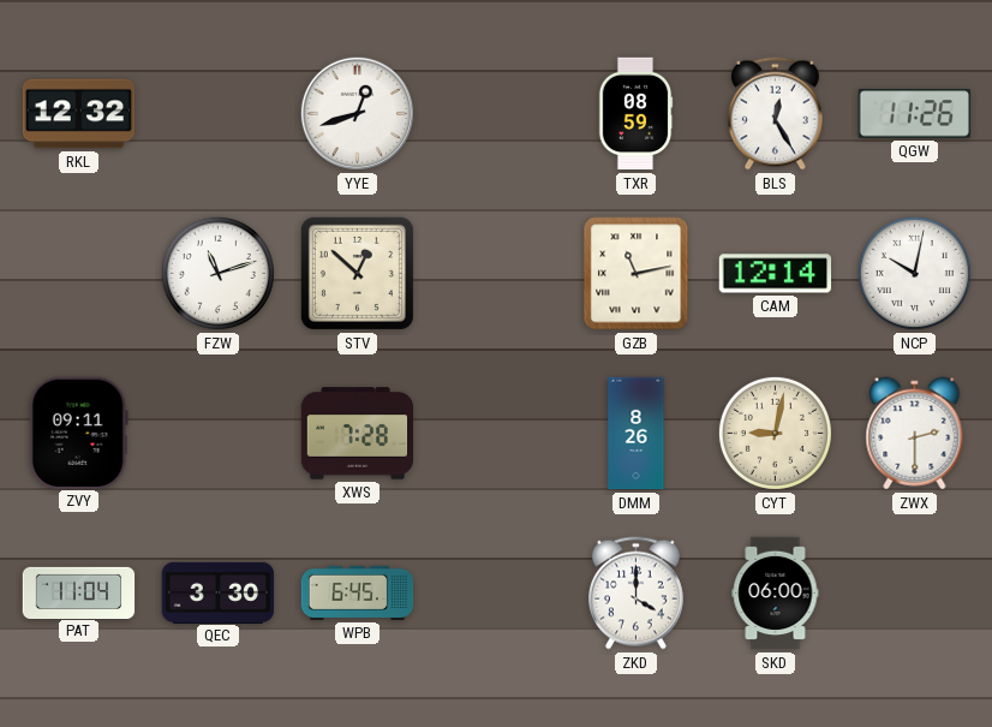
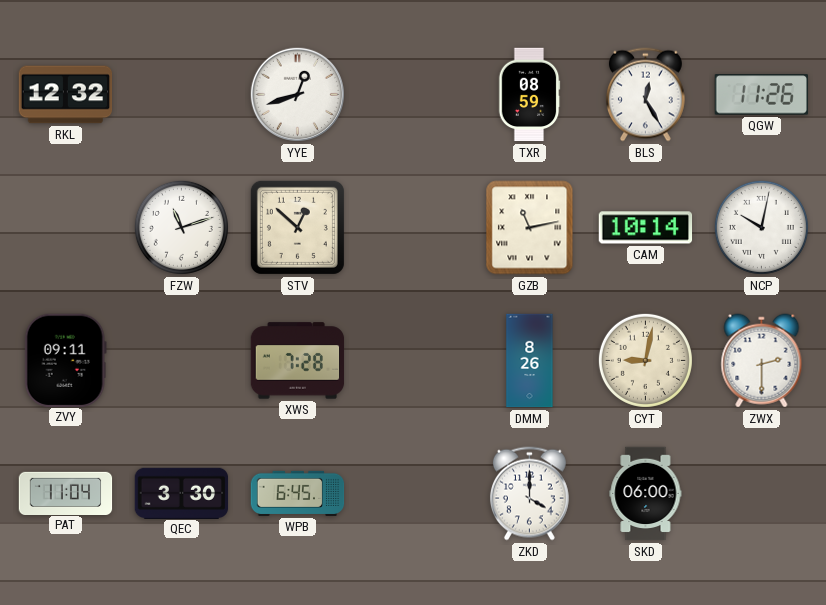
CAM: 12:14 -> 10:14 (646, 228)
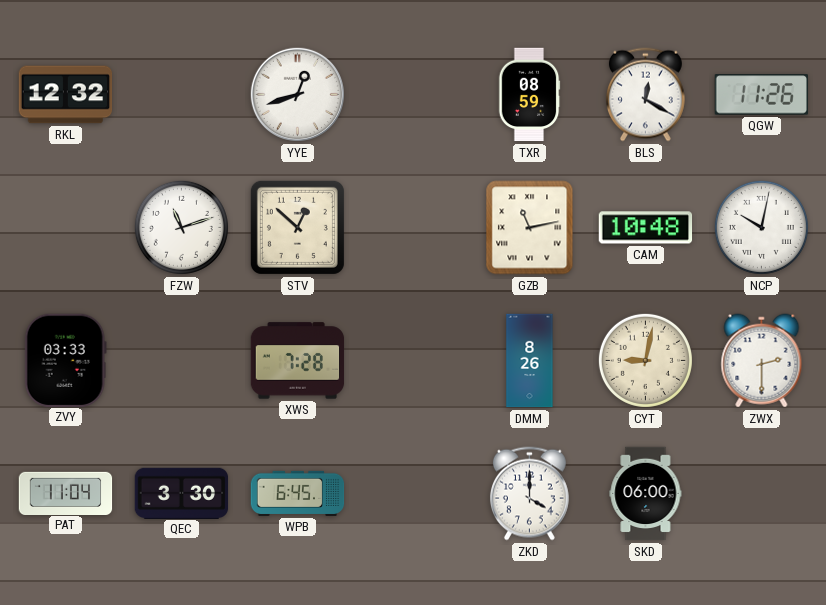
BLS: 12:25 -> 12:20 (645, 95)
CAM: 10:14 -> 10:48 (646, 228)
ZVY: 09:11 -> 03:33 (65, 360)
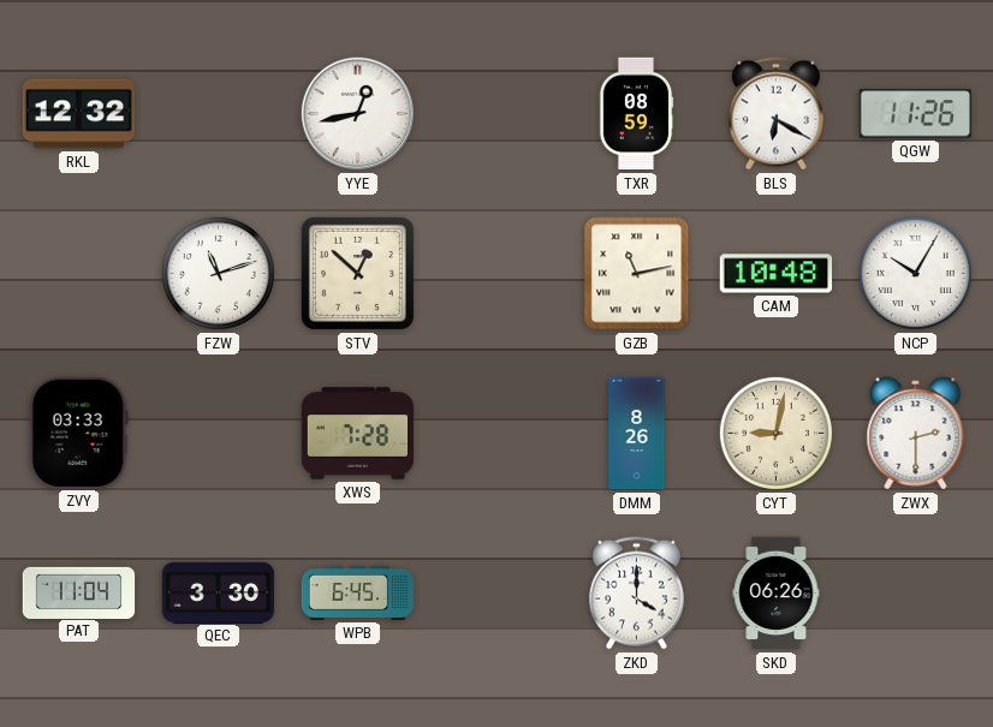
YYE: 12:42 -> 12:43 (357, 113)
BLS: 12:20 -> 6:20 (775, 114)
NCP: 10:02 -> 10:05 (915, 273)
SKD: 06:00 -> 06:26 (777, 594)
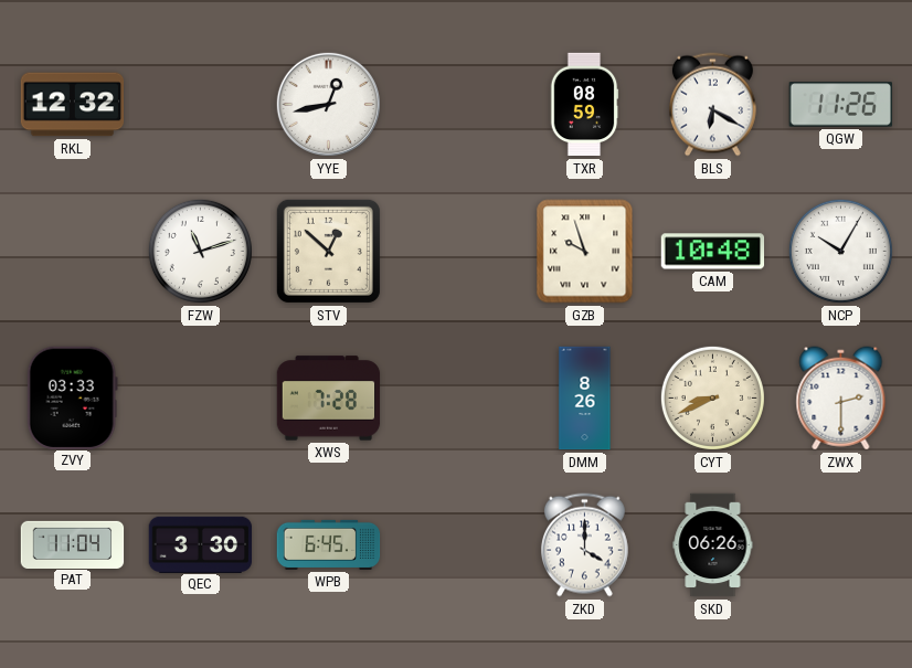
GZB: 11:13 -> 9:57 (585, 252)
CYT: 9:02 -> 8:41 (712, 397)
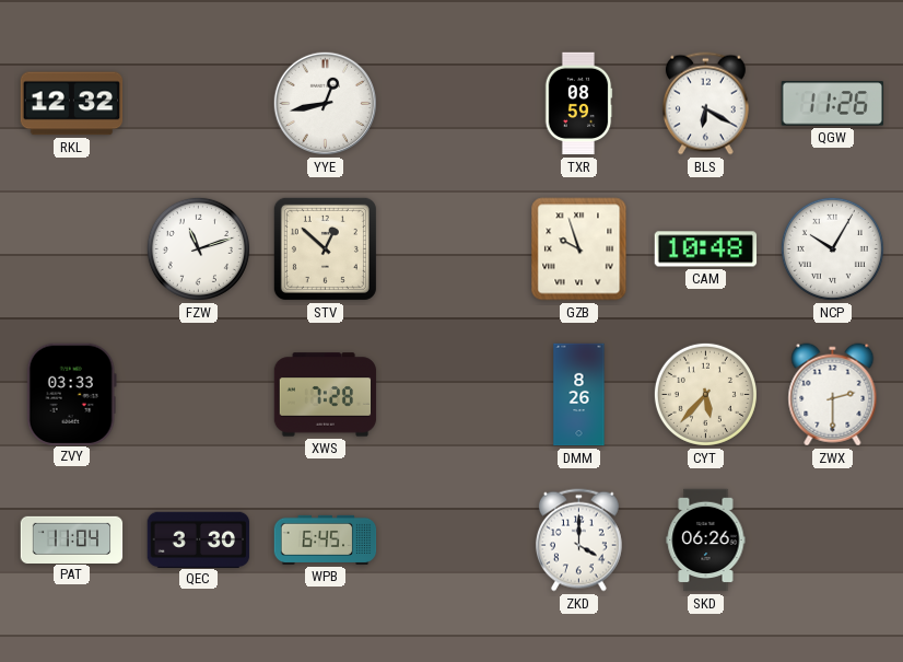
CYT: 8:41 -> 5:37 (705, 394)
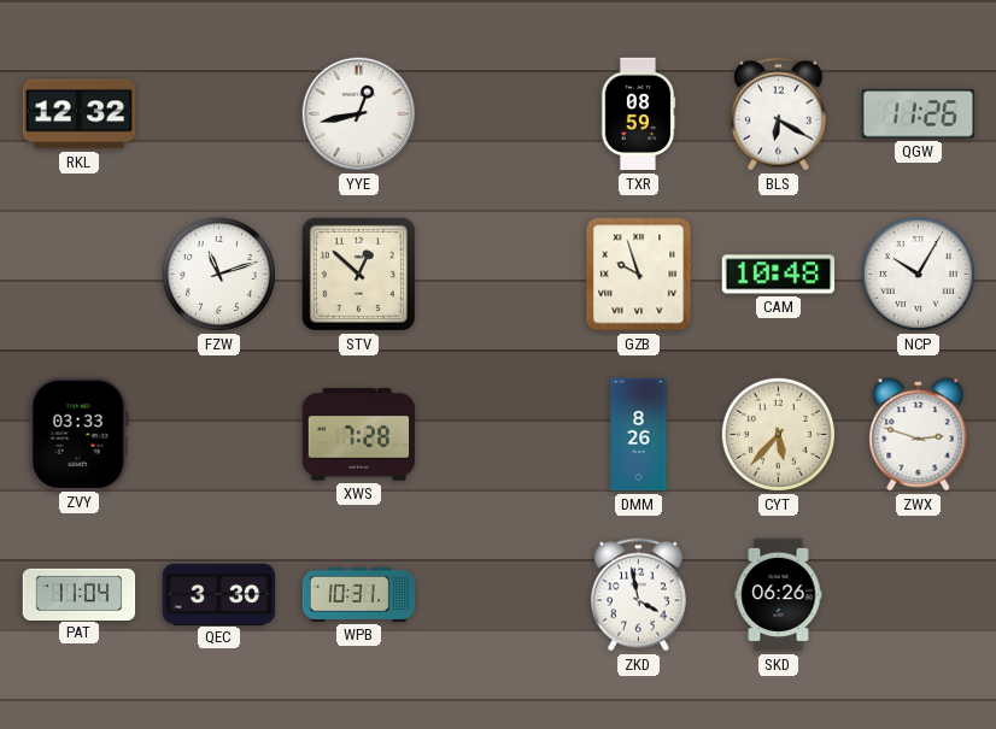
ZWX: 2:30 -> 2:48 (919, 435)
WPB: 6:45 -> 10:31 (359, 594)
ZKD: 4:00 -> 3:58 (638, 595)
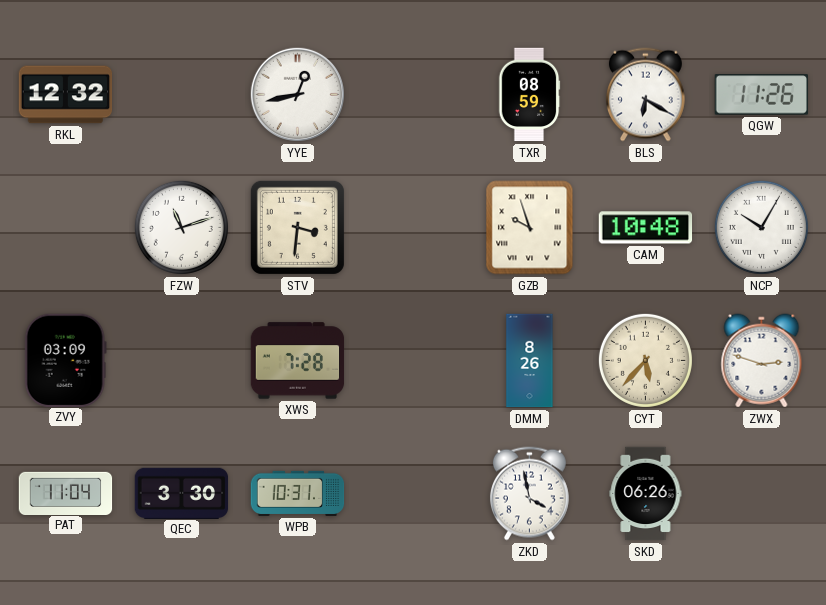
STV: 12:52 -> 3:31 (297, 227)
ZVY: 03:33 -> 03:09 (65, 360)
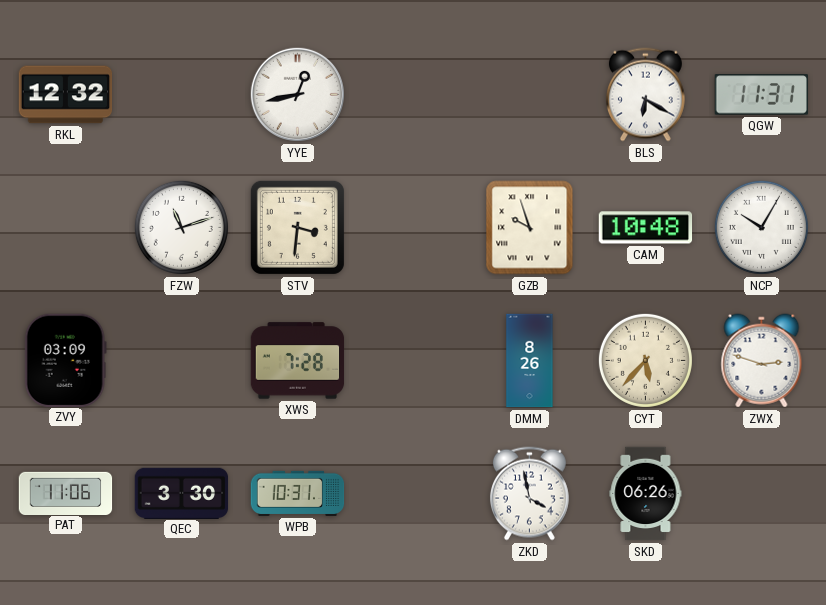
TXR: 08:59 -> none (529, 95)
QGW: 11:26 -> 11:31 (761, 95)
PAT: 11:04 -> 11:06 (66, 493)
